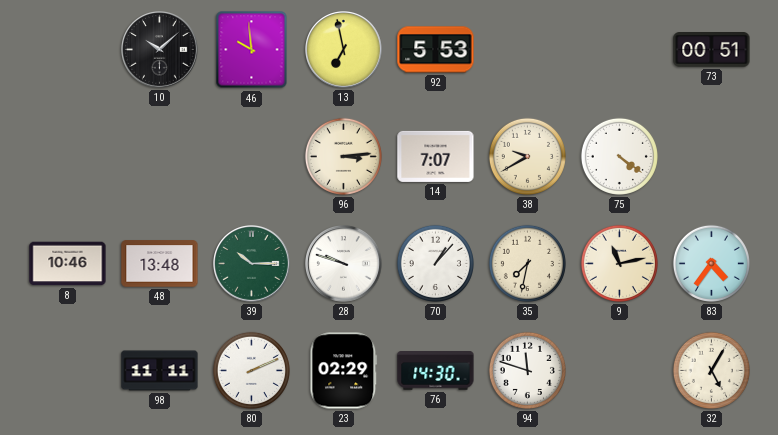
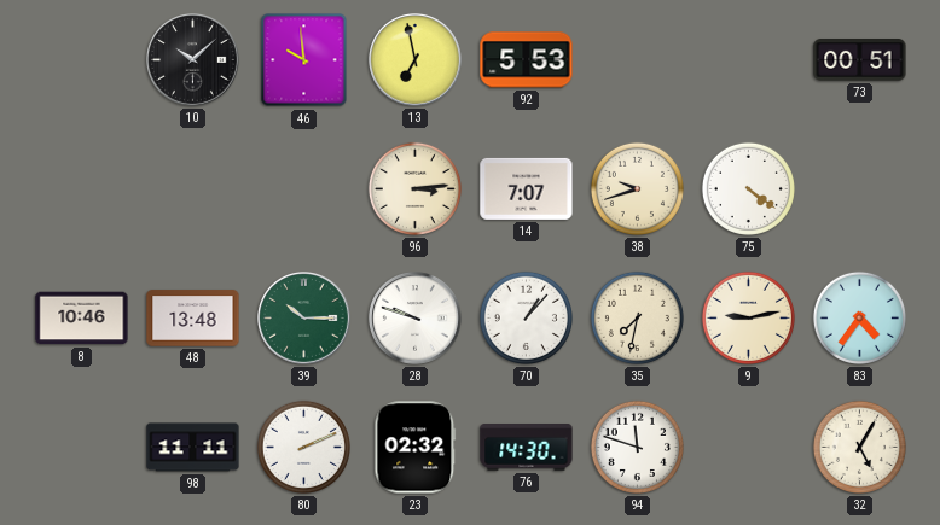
38: 9:40 -> 9:42 (637, 188)
9: 11:13 -> 9:13 (748, 317)
23: 02:29 -> 02:32 (416, 448)
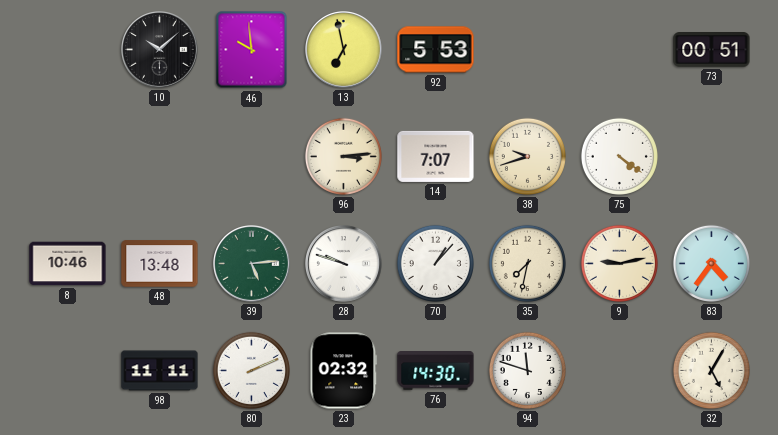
39: 10:15 -> 5:14 (252, 264)
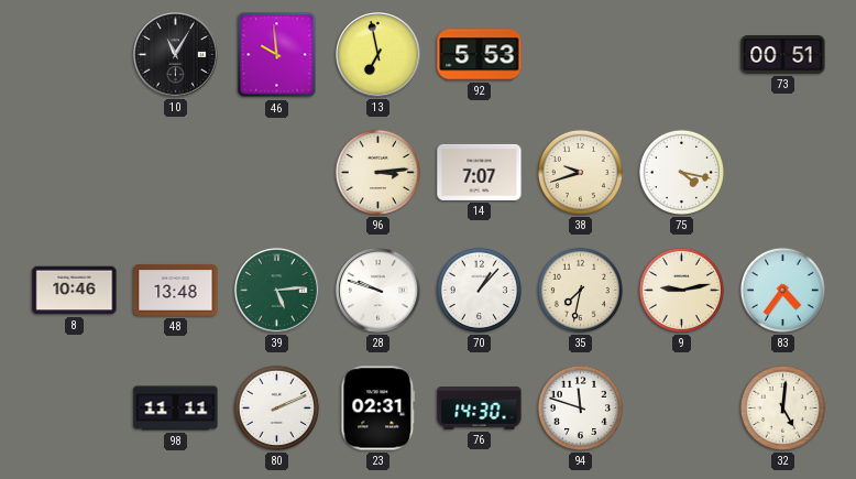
10: 10:08 -> 11:05 (176, 55)
75: 4:21 -> 4:17 (681, 172)
23: 02:32 -> 02:31 (378, 409)
32: 5:05 -> 5:01 (782, 407)
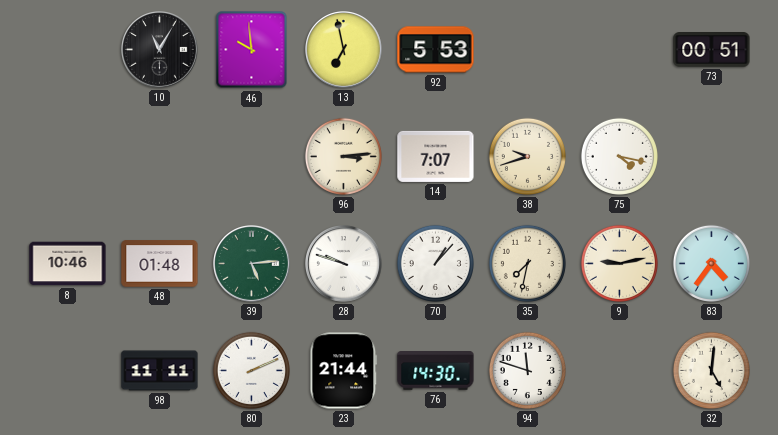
48: 13:48 -> 01:48 (160, 264)
23: 02:31 -> 21:44 (344, 371)
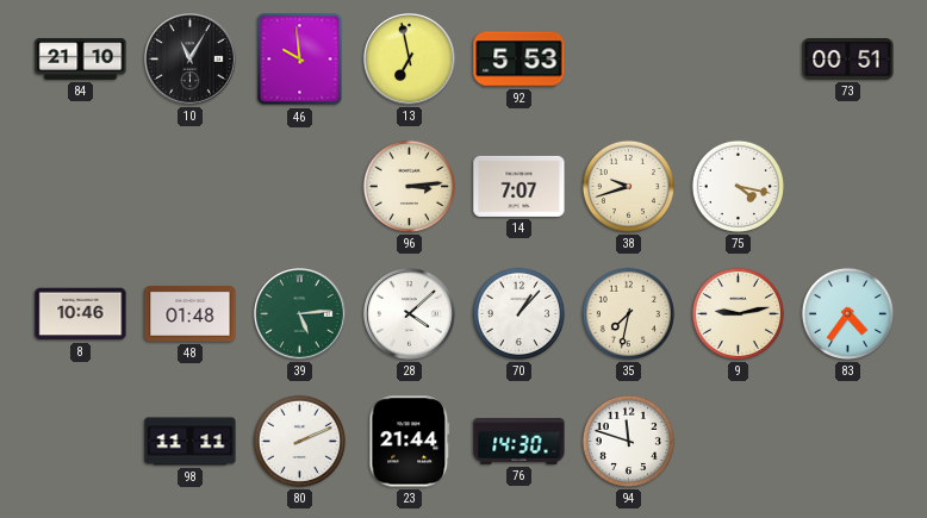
84: none -> 21:10 (81, 60)
28: 9:48 -> 4:08 (410, 314)
32: 5:01 -> none (711, 370)
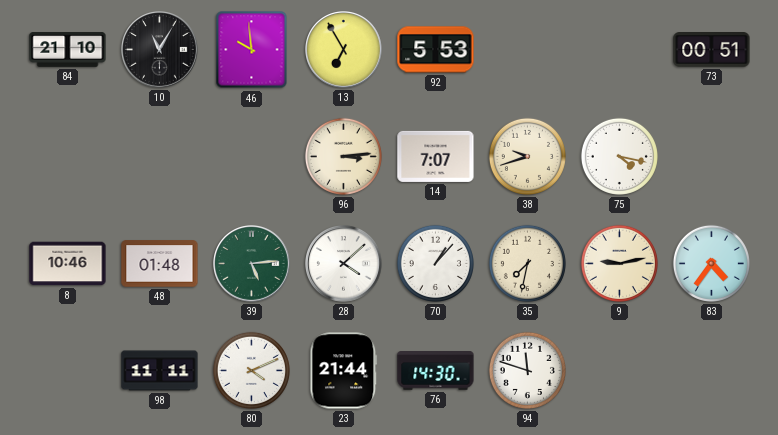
13: 6:58 -> 6:55 (344, 50)
80: 2:11 -> 4:11 (251, 370)
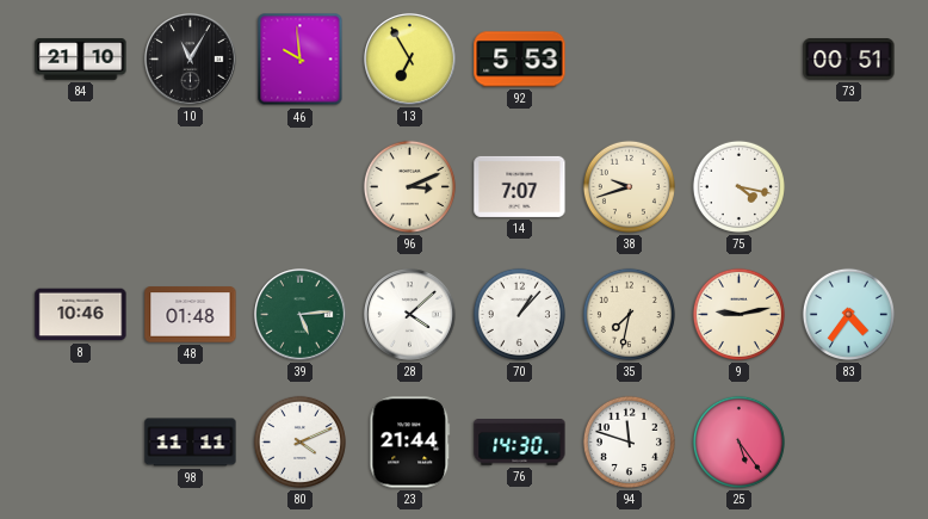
96: 3:14 -> 3:11 (409, 186)
25: none -> 5:24 (738, 441)
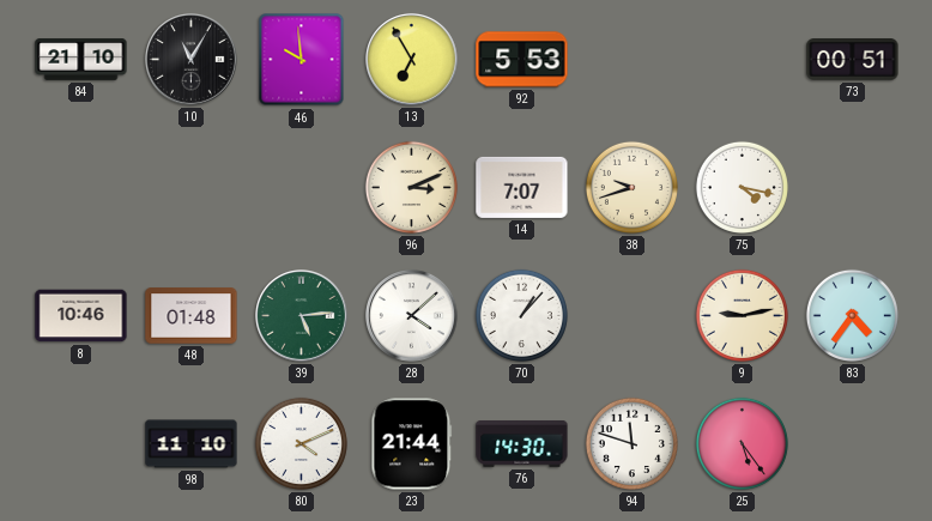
35: 7:32 -> none (629, 314)
98: 11:11 -> 11:10 (192, 444)
